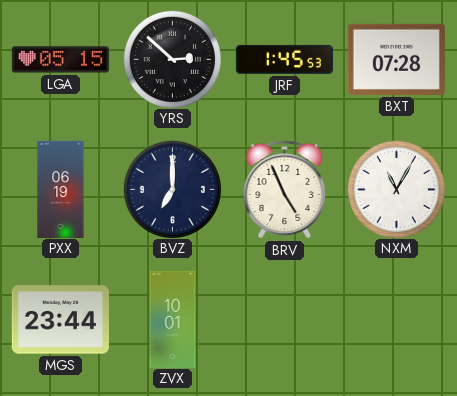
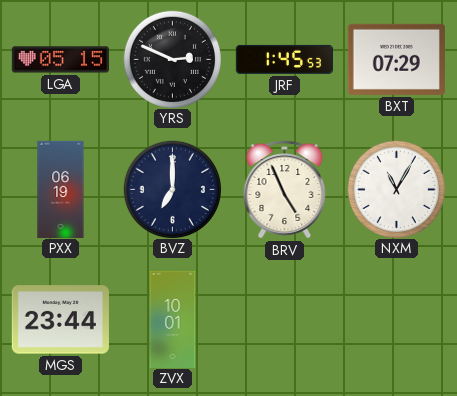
YRS: 2:52 -> 2:49 (172, 59)
BXT: 07:28 -> 07:29 (396, 59)
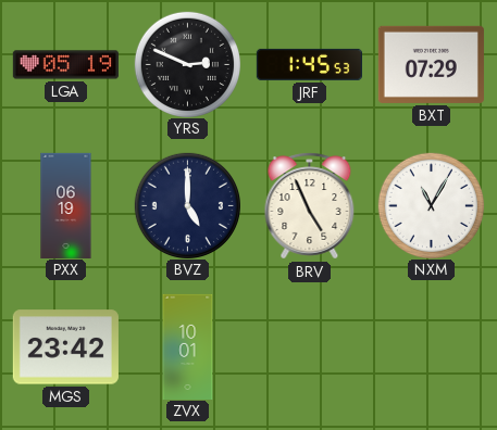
LGA: 05:15 -> 05:19 (65, 65)
BVZ: 7:00 -> 5:00 (187, 205)
MGS: 23:44 -> 23:42 (65, 347)
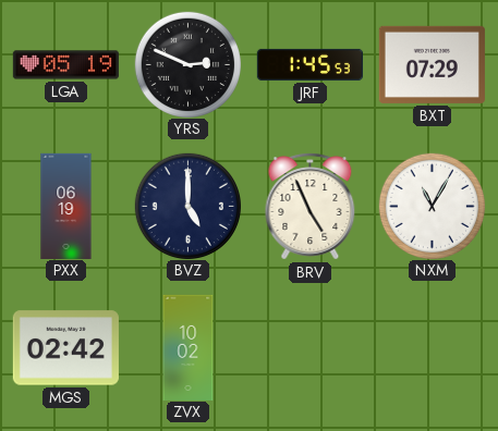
MGS: 23:42 -> 02:42 (65, 348)
ZVX: 10:01 -> 10:02 (189, 347)
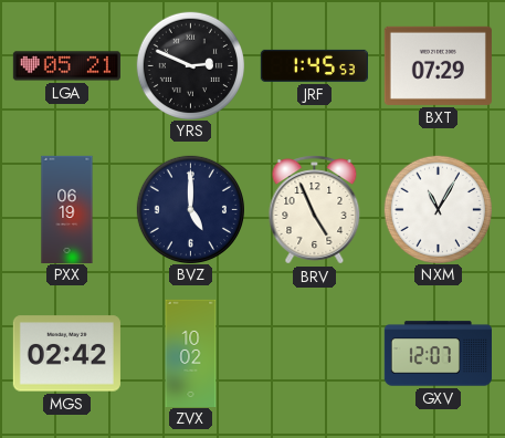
LGA: 05:19 -> 05:21 (66, 66)
GXV: none -> 12:07 (438, 354)
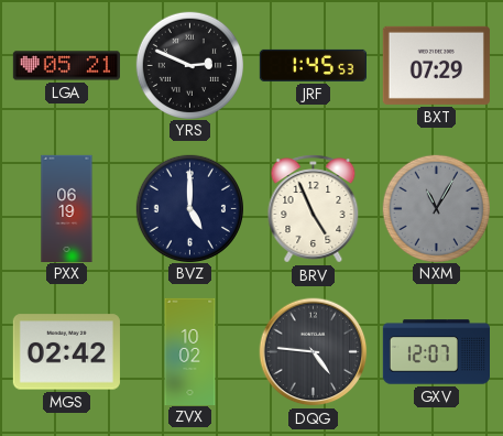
NXM dial: white -> grey (436, 208)
DQG: none -> 4:46 (314, 352)
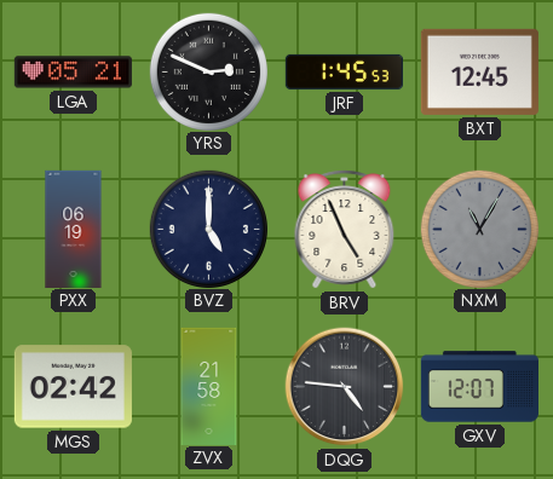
BXT: 07:29 -> 12:45 (479, 71)
ZVX: 10:02 -> 21:58 (209, 386)
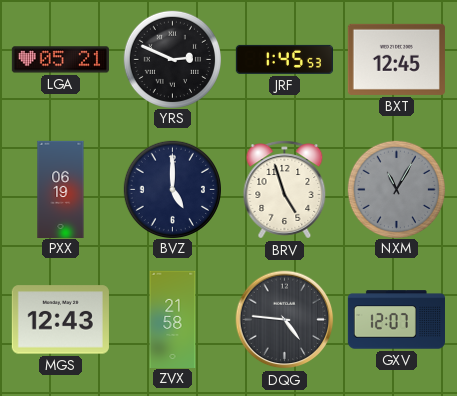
BRV: 4:56 -> 4:57 (285, 190)
MGS: 02:42 -> 12:43 (60, 320)
